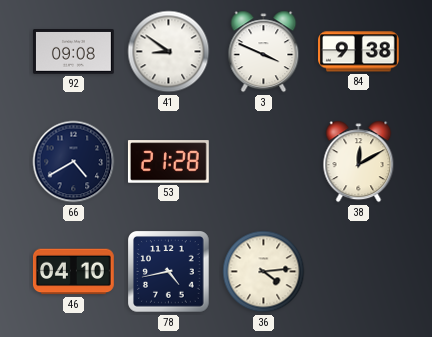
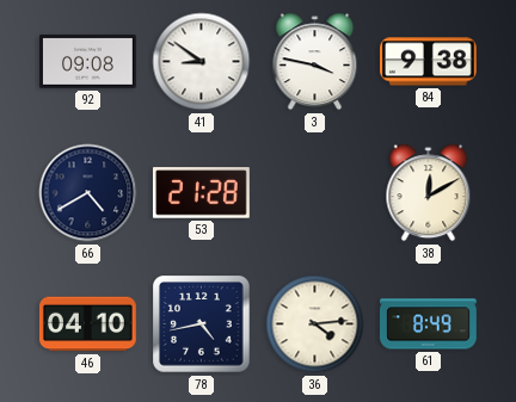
3: 3:49 -> 3:47 (315, 62)
61: none -> 8:49 (428, 324)
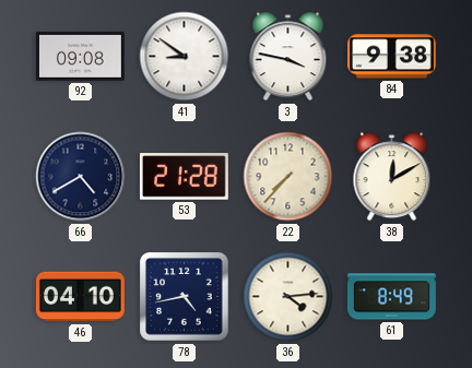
22: none -> 7:37 (288, 177)
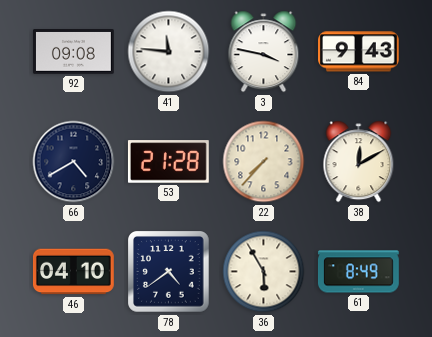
41: 8:51 -> 11:46 (169, 52)
84: 9:38 -> 9:43 (359, 52)
78: 4:43 -> 4:39 (169, 272)
36: 4:14 -> 5:55 (264, 272)
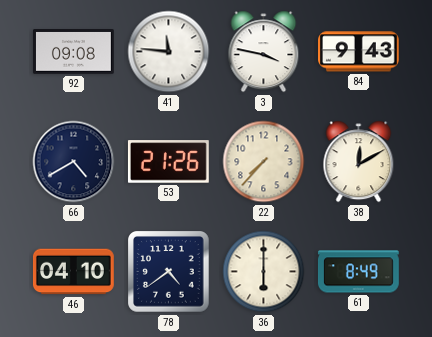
53: 21:28 -> 21:26 (168, 162)
36: 5:55 -> 6:00 (264, 272)
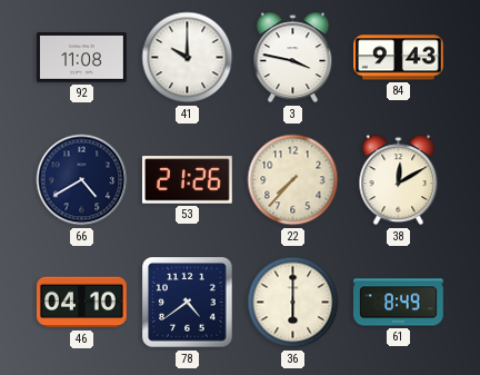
92: 09:08 -> 11:08 (82, 58)
41: 11:46 -> 10:00 (188, 58)
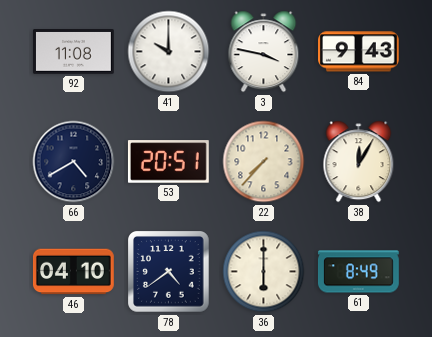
53: 21:26 -> 20:51 (168, 162)
38: 12:10 -> 12:05 (359, 162)
